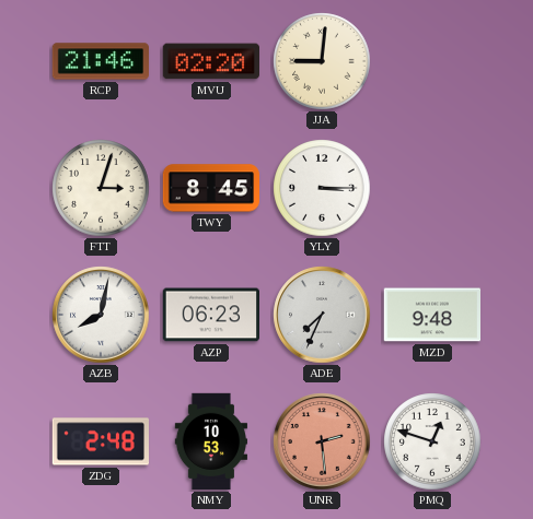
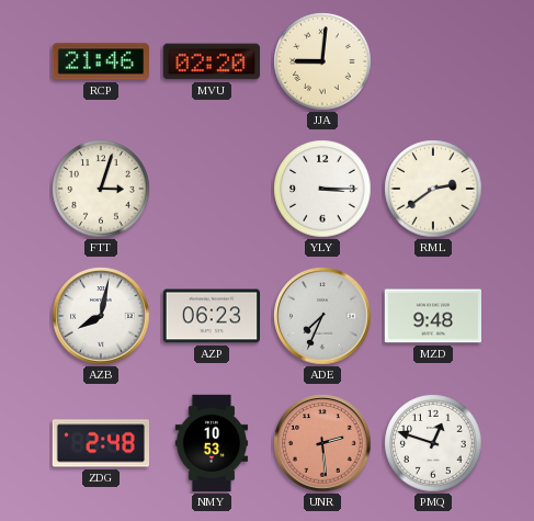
TWY: 8:45 -> none (210, 188)
RML: none -> 2:39 (433, 189)
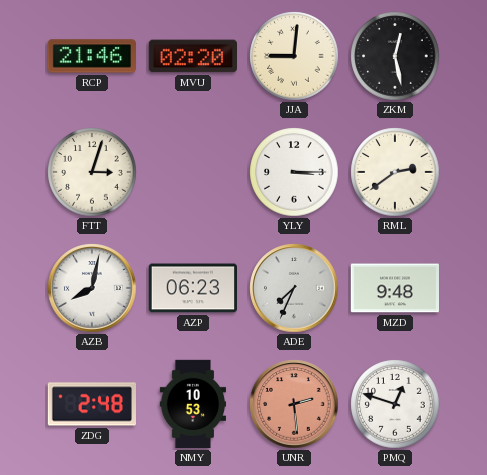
ZKM: none -> 12:28 (395, 56)
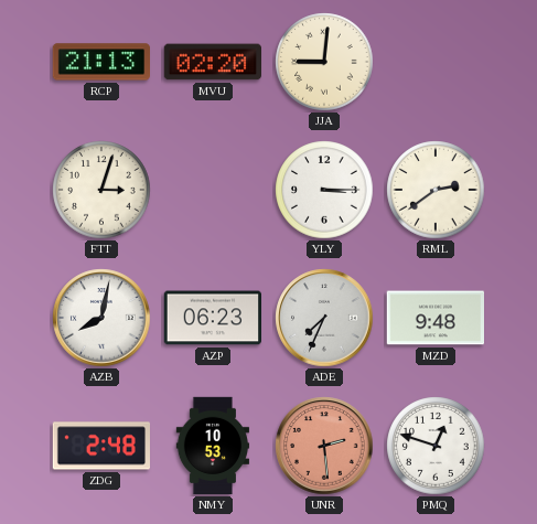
RCP: 21:46 -> 21:13 (100, 62)
ZKM: 12:28 -> none (395, 56)
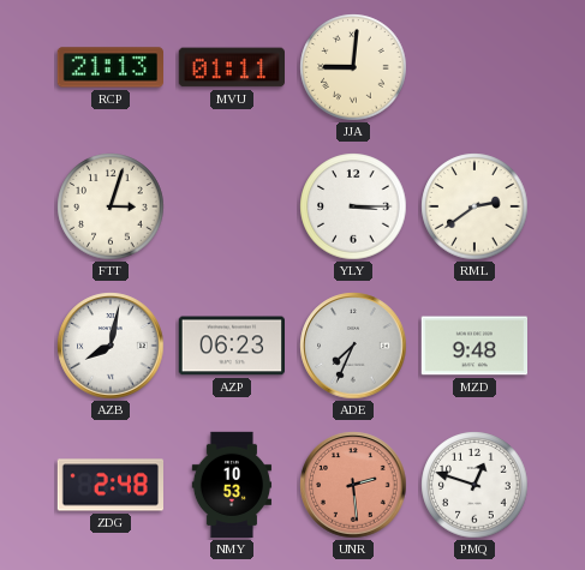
MVU: 02:20 -> 01:11 (231, 67)
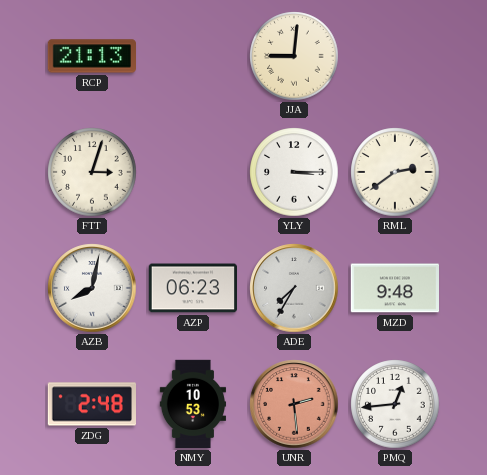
MVU: 01:11 -> none (231, 67)
ADE: 7:34 -> 7:35 (294, 288)
PMQ: 12:48 -> 12:44 (395, 404)
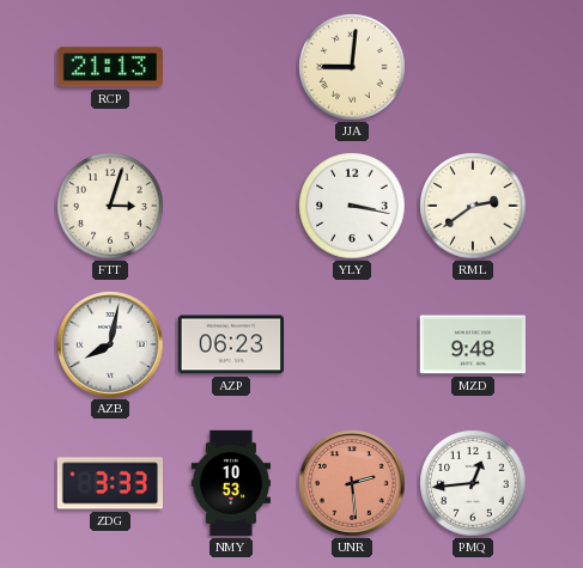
YLY: 3:15 -> 3:17 (352, 206)
ADE: 7:35 -> none (294, 288)
ZDG: 2:48 -> 3:33 (109, 483)
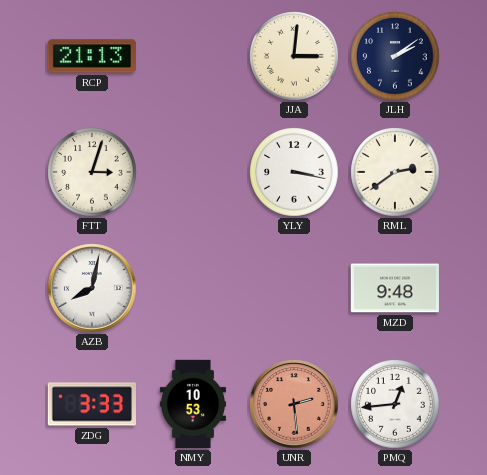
JJA: 9:01 -> 3:01 (294, 56)
JLH: none -> 2:09 (395, 56)
AZP: 06:23 -> none (230, 344)
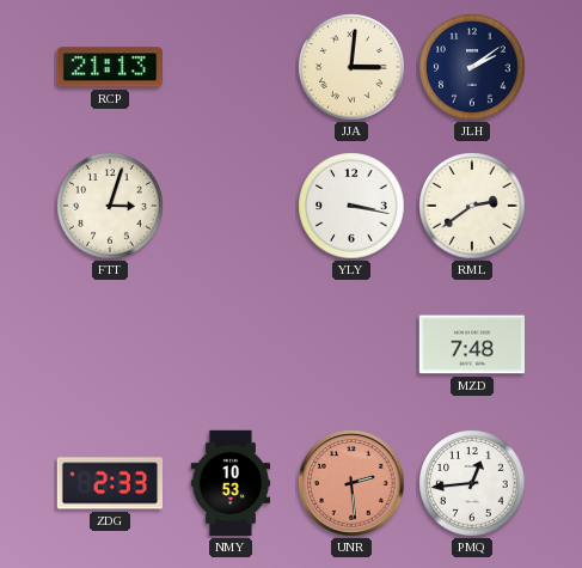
AZB: 8:02 -> none (92, 288)
MZD: 9:48 -> 7:48 (471, 344)
ZDG: 3:33 -> 2:33 (109, 483)
